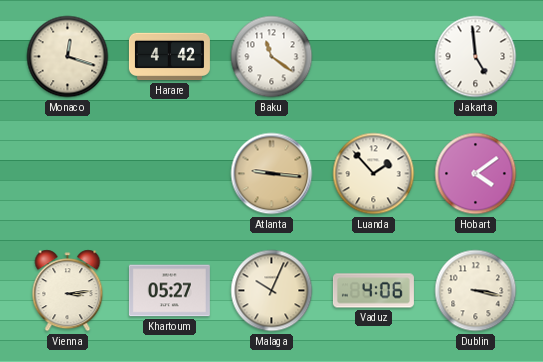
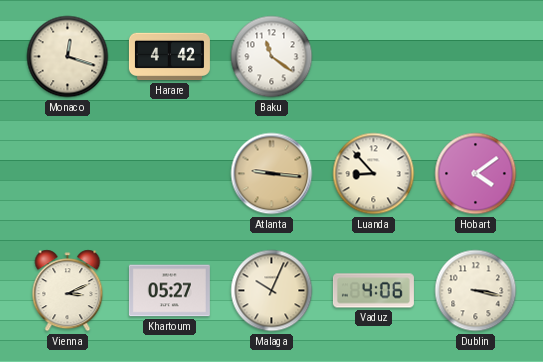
Jakarta: 4:59 -> none (476, 57)
Luanda: 1:53 -> 8:53 (374, 174)
Vienna: 3:14 -> 3:11 (68, 291)
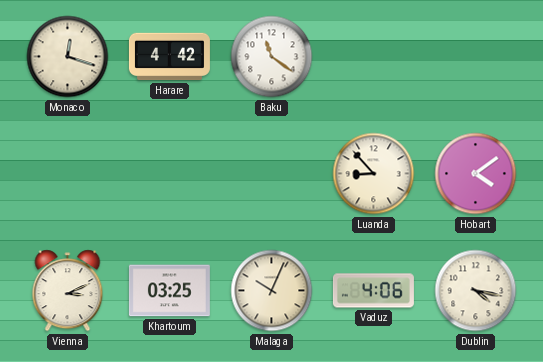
Atlanta: 9:16 -> none (272, 174)
Khartoum: 05:27 -> 03:25 (169, 291)
Dublin: 3:17 -> 4:17 (476, 291)
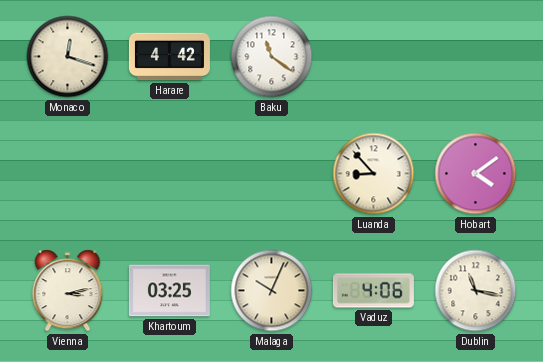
Vienna: 3:11 -> 3:13 (68, 291)
Dublin: 4:17 -> 11:17 (476, 291)
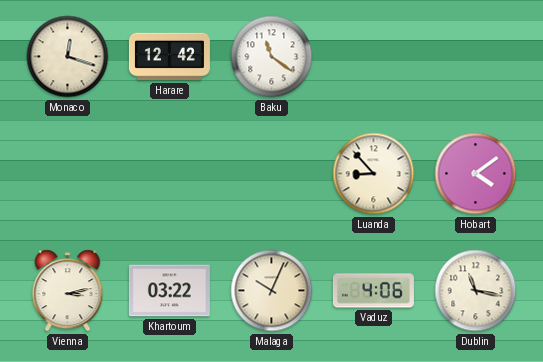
Harare: 4:42 -> 12:42 (169, 57)
Khartoum: 03:25 -> 03:22 (169, 291)
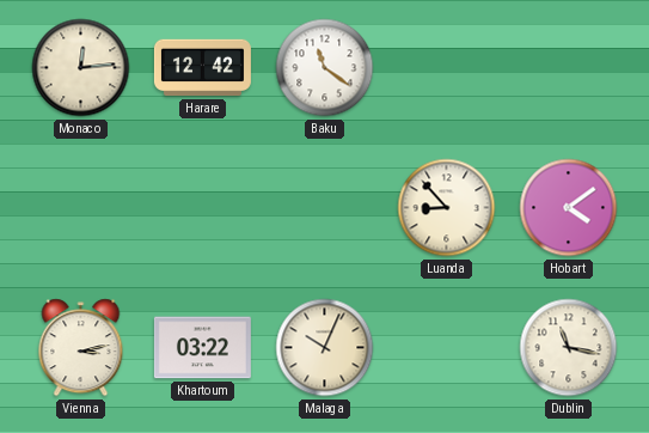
Monaco: 12:18 -> 12:14 (81, 68)
Vaduz: 4:06 -> none (373, 291)
